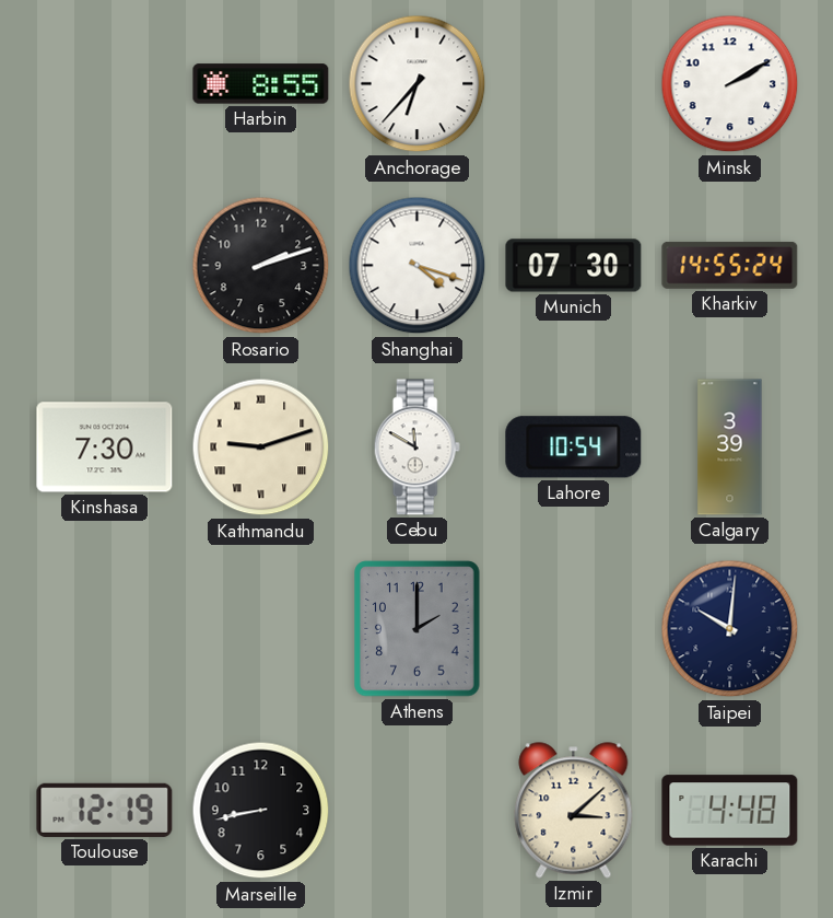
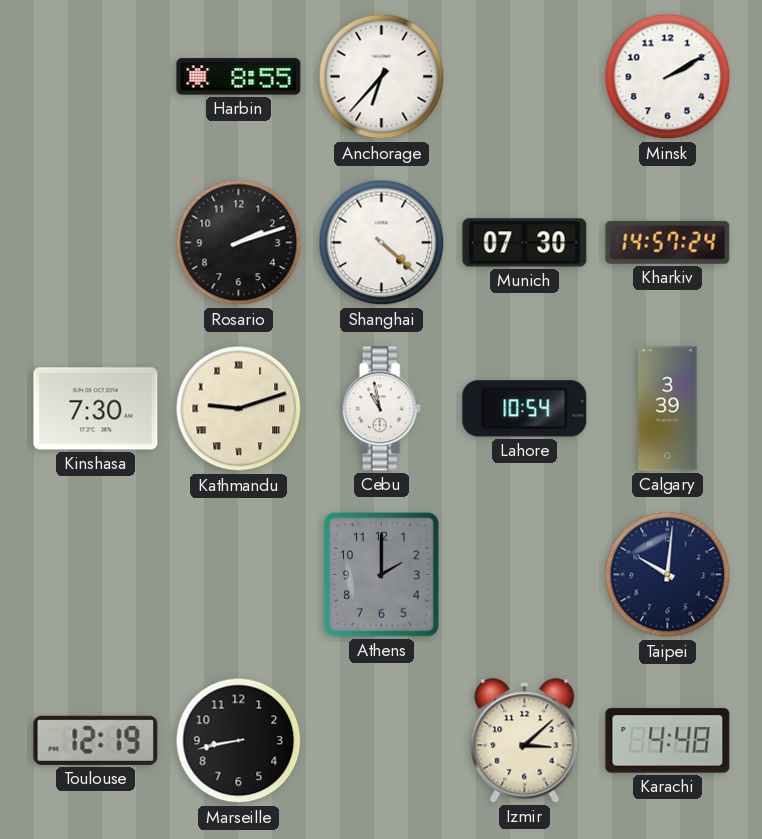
Shanghai: 4:18 -> 4:22 (382, 243)
Kharkiv: 14:55 -> 14:57 (668, 242)
Cebu: 11:50 -> 10:58 (381, 409)
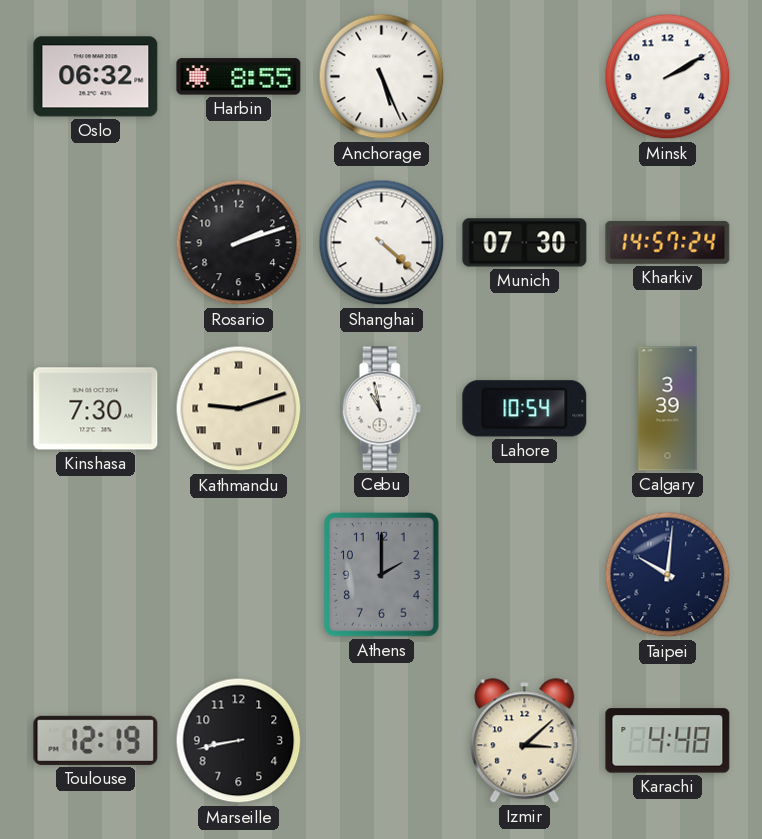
Oslo: none -> 06:32 (96, 77)
Anchorage: 6:37 -> 5:26 (382, 77)
